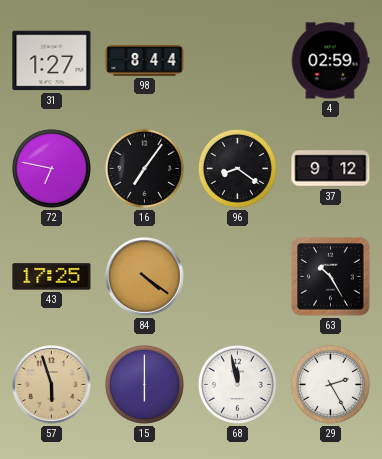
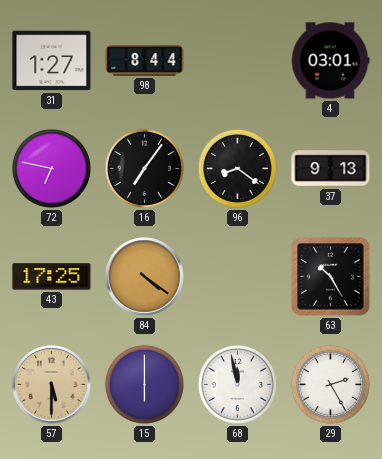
4: 02:59 -> 03:01 (330, 61)
37: 9:12 -> 9:13 (331, 169)
57: 5:57 -> 5:30 (52, 385)
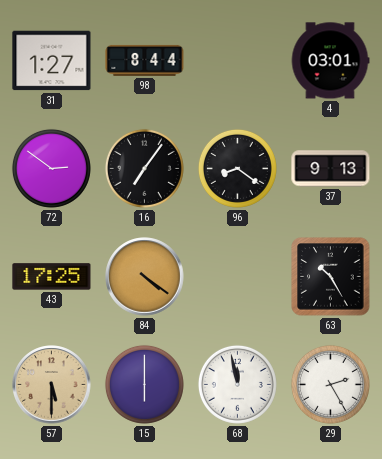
72: 6:47 -> 2:51 (51, 168)
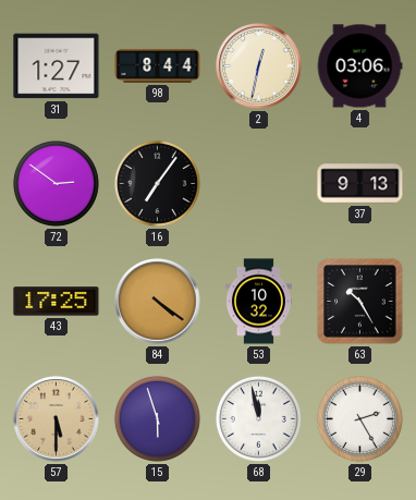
2: none -> 12:32 (259, 66)
4: 03:01 -> 03:06 (359, 66)
96: 8:21 -> none (237, 168)
53: none -> 10:32 (258, 302)
15: 6:00 -> 5:57 (157, 418)
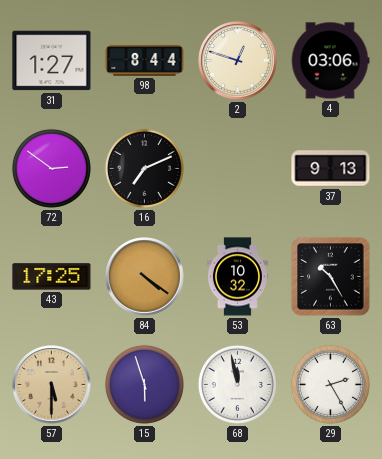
2: 12:32 -> 12:48 (238, 61)
16: 7:06 -> 7:11 (144, 168)
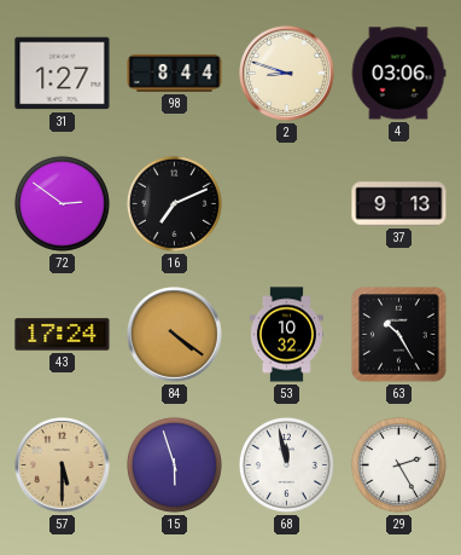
2: 12:48 -> 8:48 (287, 74)
43: 17:25 -> 17:24 (63, 335)
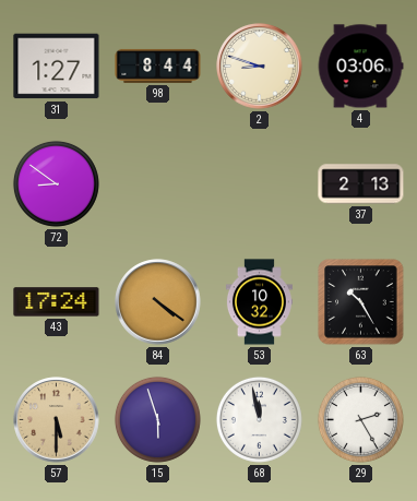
72: 2:51 -> 8:51 (56, 183)
16: 7:11 -> none (174, 203)
37: 9:13 -> 2:13 (361, 184)
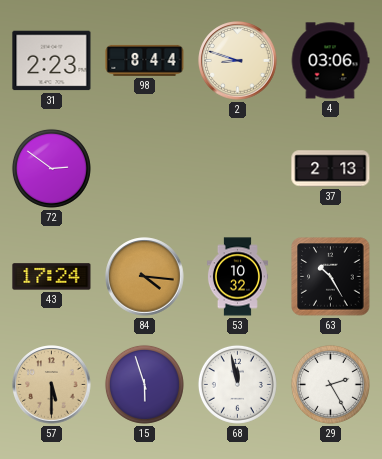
31: 1:27 -> 2:23 (52, 61)
72: 8:51 -> 2:51 (51, 168)
84: 4:21 -> 4:16 (145, 277)
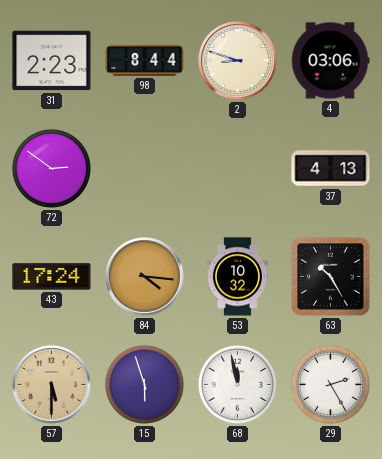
37: 2:13 -> 4:13 (331, 169)
